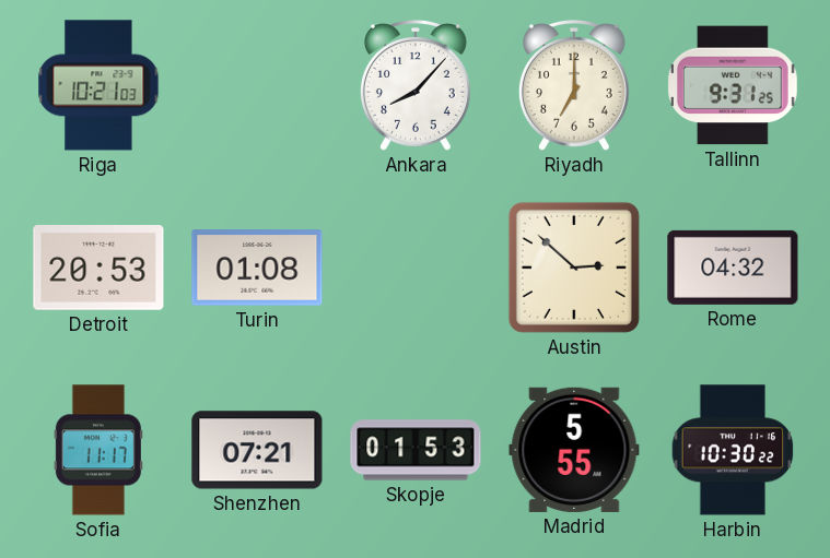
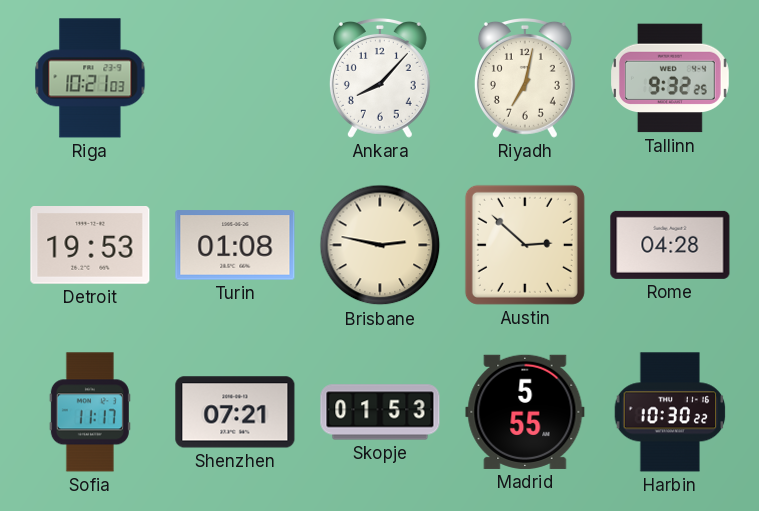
Riyadh: 7:00 -> 7:02 (525, 79)
Tallinn: 9:31 -> 9:32 (671, 78)
Detroit: 20:53 -> 19:53 (90, 246)
Brisbane: none -> 2:47 (380, 245)
Rome: 04:32 -> 04:28 (670, 245)
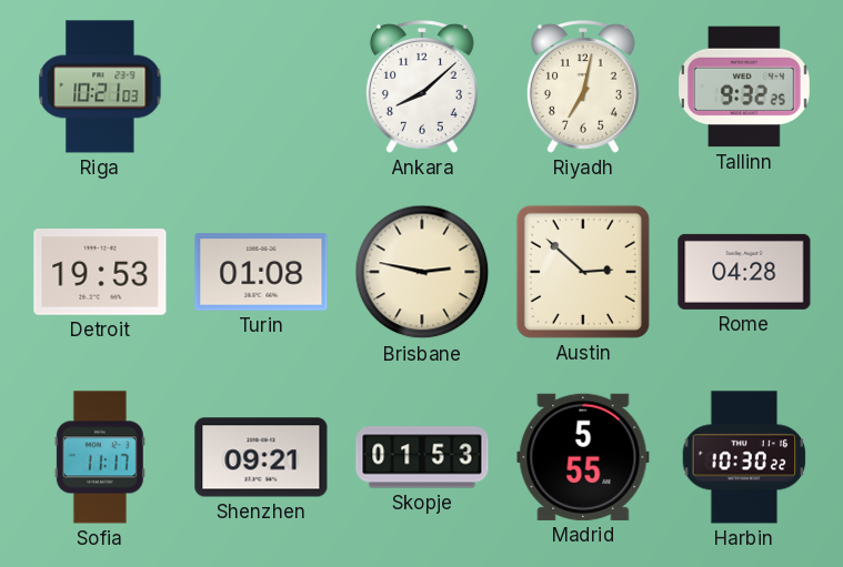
Ankara: 8:07 -> 8:08 (422, 88)
Shenzhen: 07:21 -> 09:21 (261, 457)
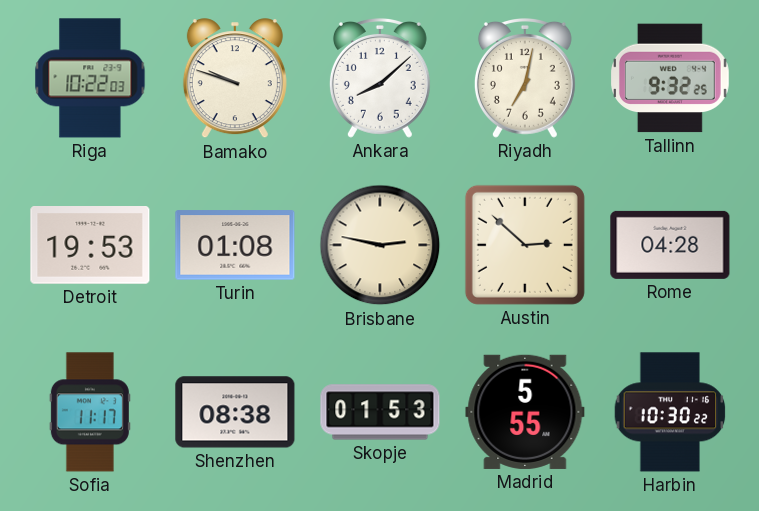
Riga: 10:21 -> 10:22 (90, 78)
Bamako: none -> 9:48 (235, 79)
Shenzhen: 09:21 -> 08:38 (235, 412)
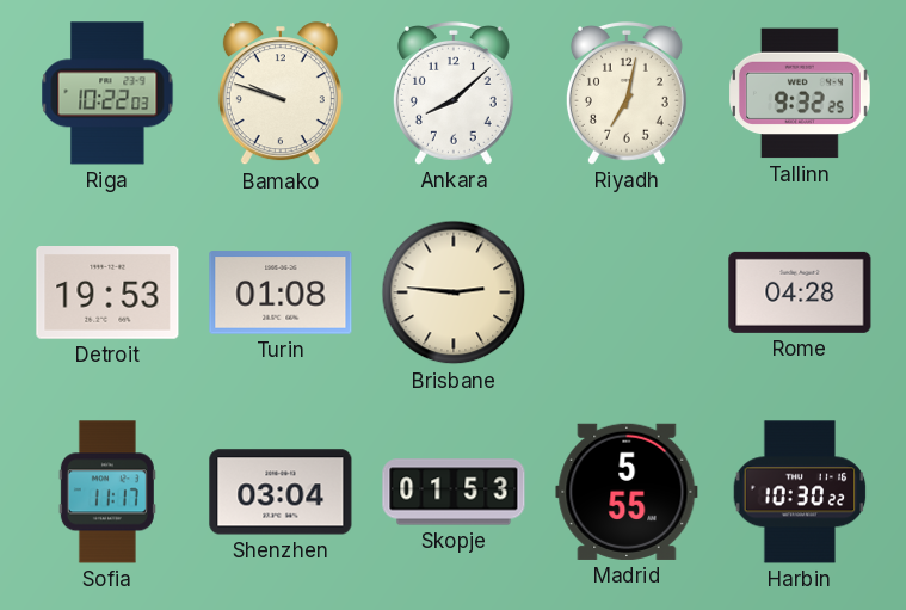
Brisbane: 2:47 -> 2:46 (454, 292)
Austin: 2:52 -> none (525, 245)
Shenzhen: 08:38 -> 03:04 (281, 492)
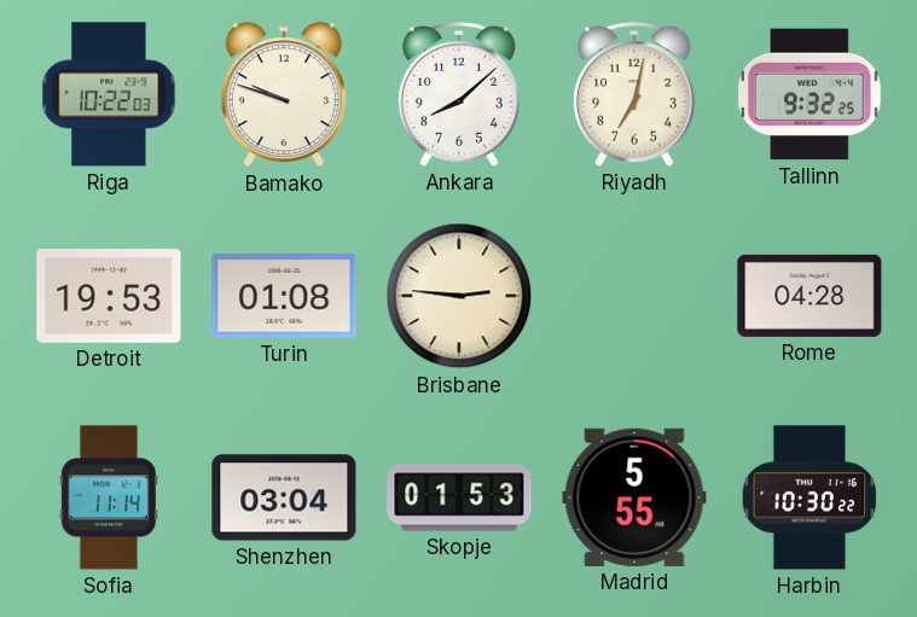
Sofia: 11:17 -> 11:14 (109, 497)
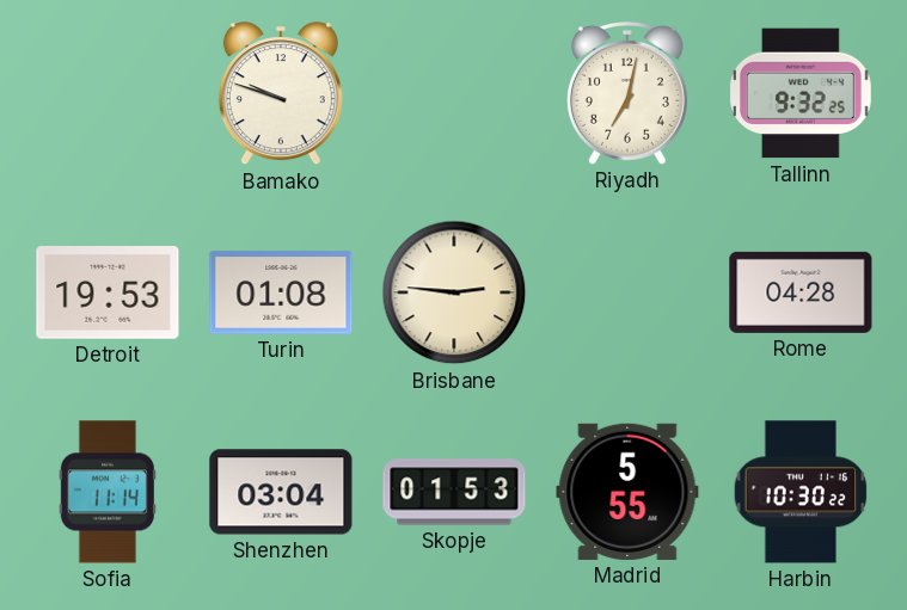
Riga: 10:22 -> none (109, 94)
Ankara: 8:08 -> none (459, 95)
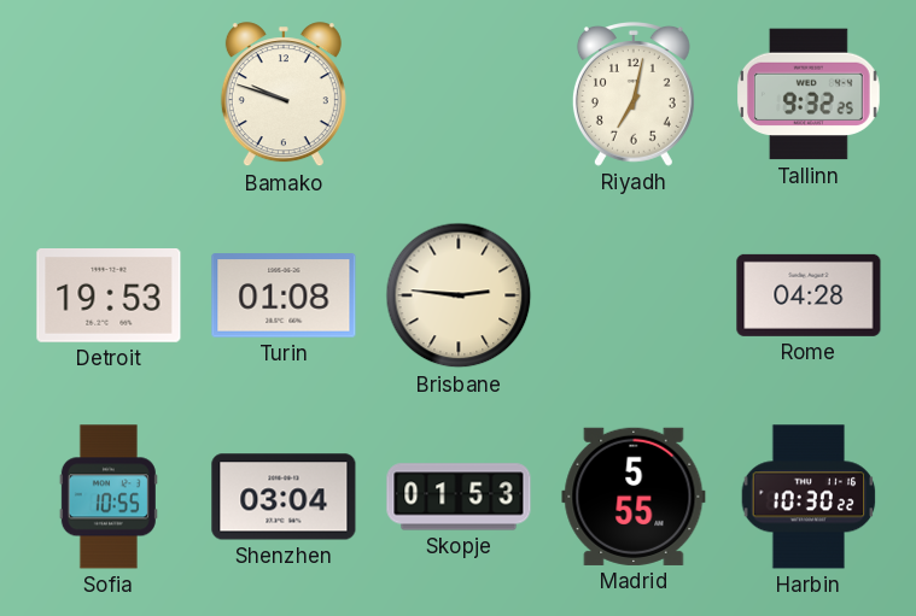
Sofia: 11:14 -> 10:55 (109, 497)
